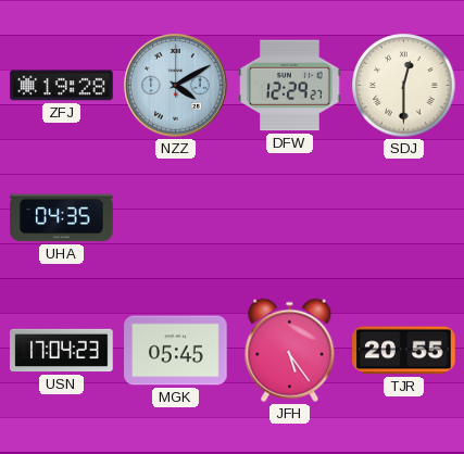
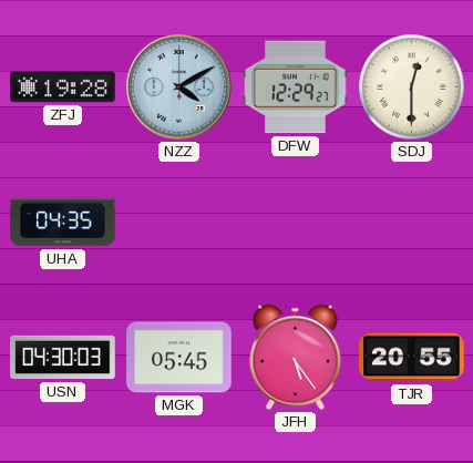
USN: 17:04 -> 04:30 (63, 358)
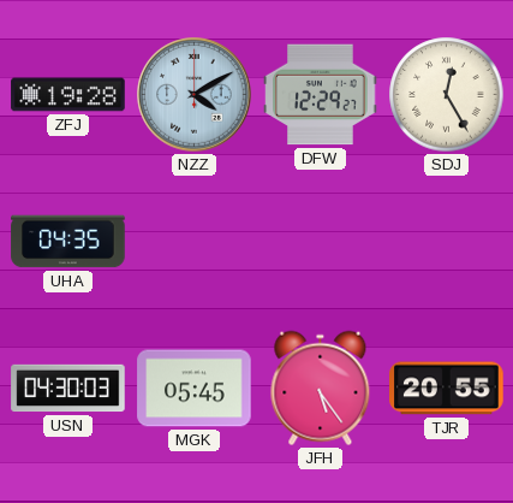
SDJ: 12:30 -> 12:25 (447, 95)
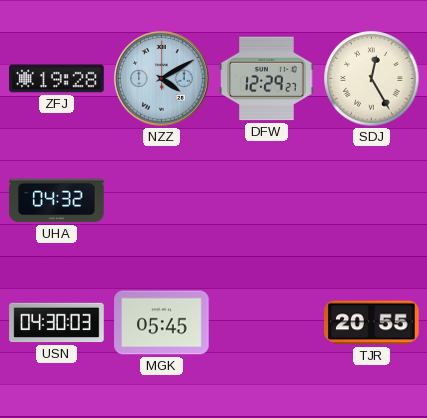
UHA: 04:35 -> 04:32 (57, 201)
JFH: 5:24 -> none (321, 389)
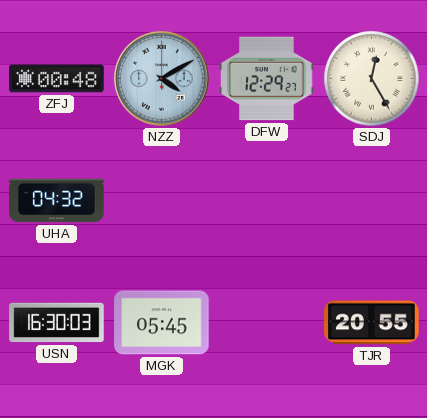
ZFJ: 19:28 -> 00:48 (57, 79)
USN: 04:30 -> 16:30 (57, 323)
